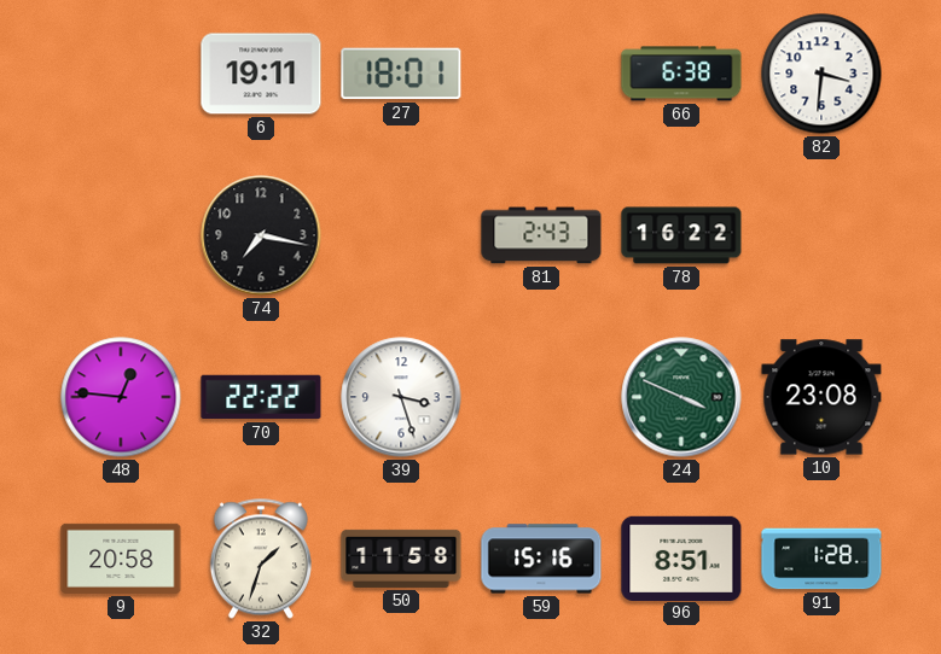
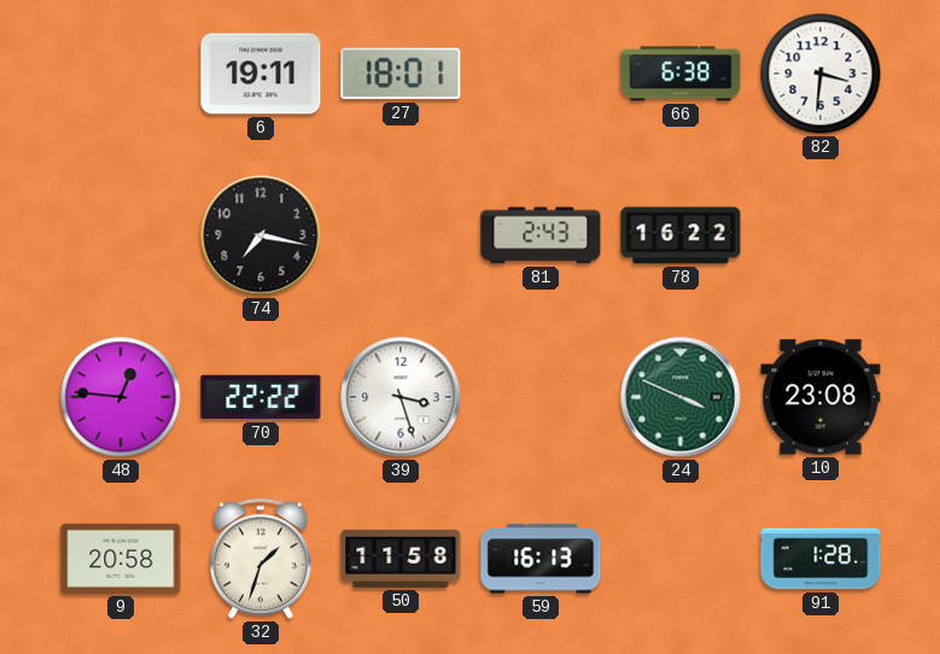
59: 15:16 -> 16:13 (541, 559)
96: 8:51 -> none (681, 557)
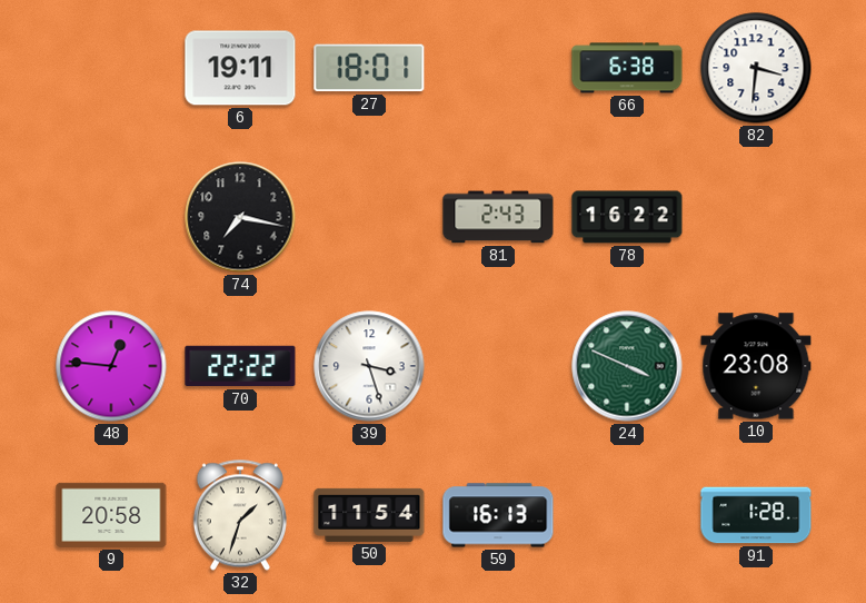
50: 11:58 -> 11:54 (369, 515)
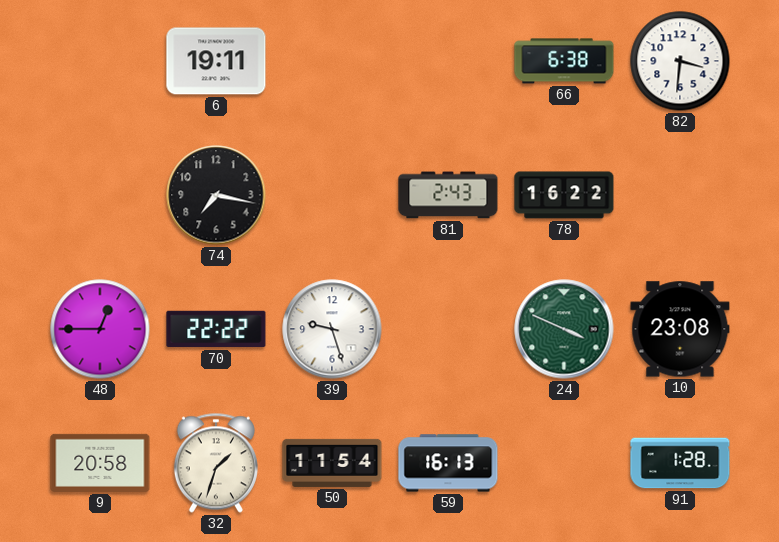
27: 18:01 -> none (369, 68)
48: 12:46 -> 12:45 (100, 329)
39: 3:27 -> 9:27 (332, 329)
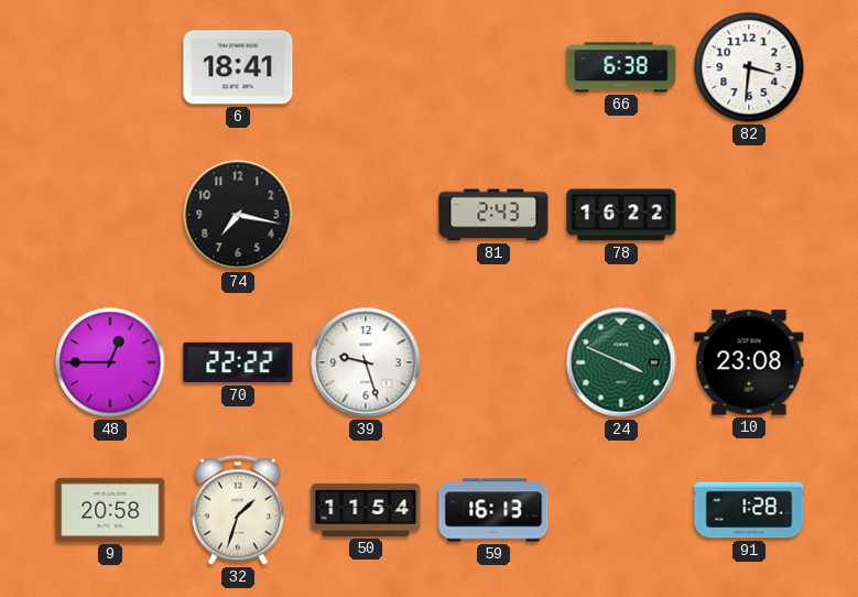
6: 19:11 -> 18:41 (238, 67)
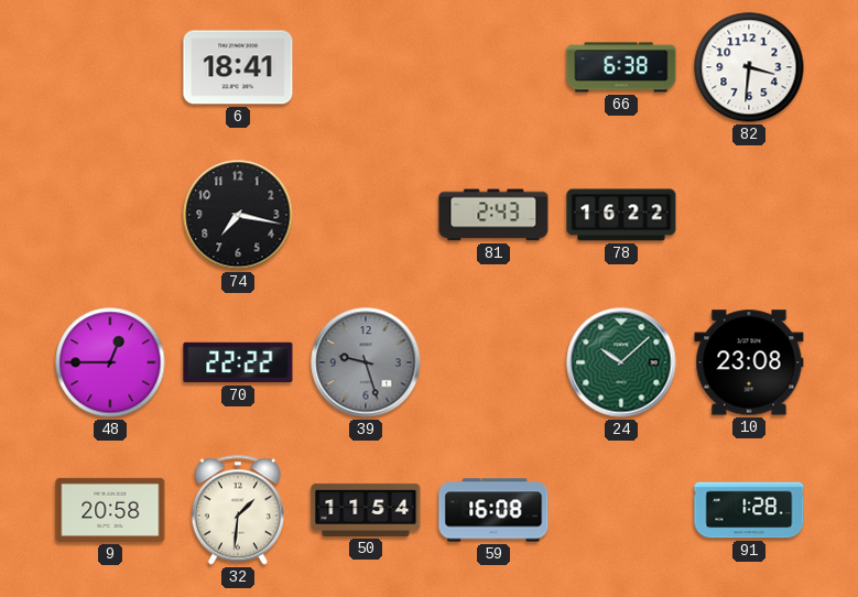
39 dial: white -> grey (366, 362)
24: 3:49 -> 10:08 (621, 362)
32: 1:33 -> 1:31 (238, 510)
59: 16:13 -> 16:08 (493, 510)
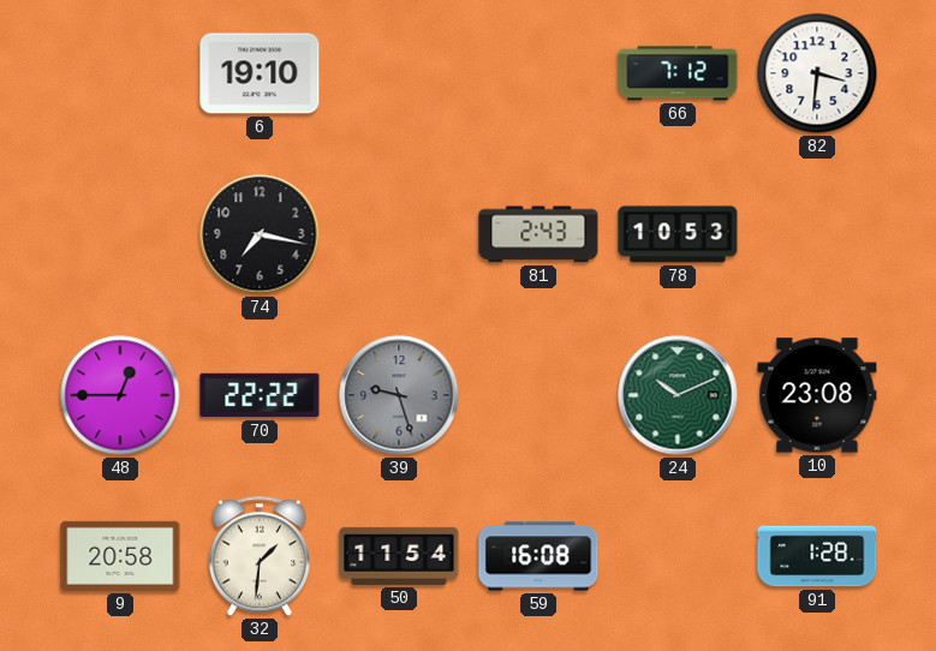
6: 18:41 -> 19:10 (260, 73)
66: 6:38 -> 7:12 (678, 73)
78: 16:22 -> 10:53 (678, 234)
24: 10:08 -> 10:11 (678, 395)
